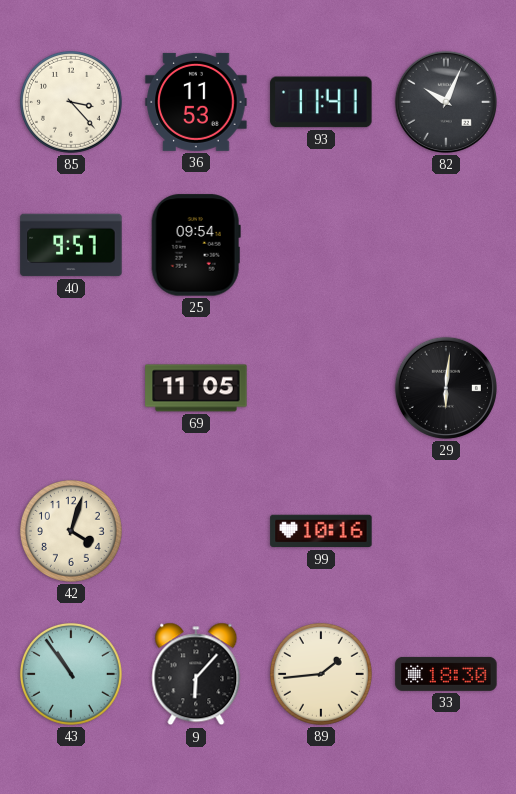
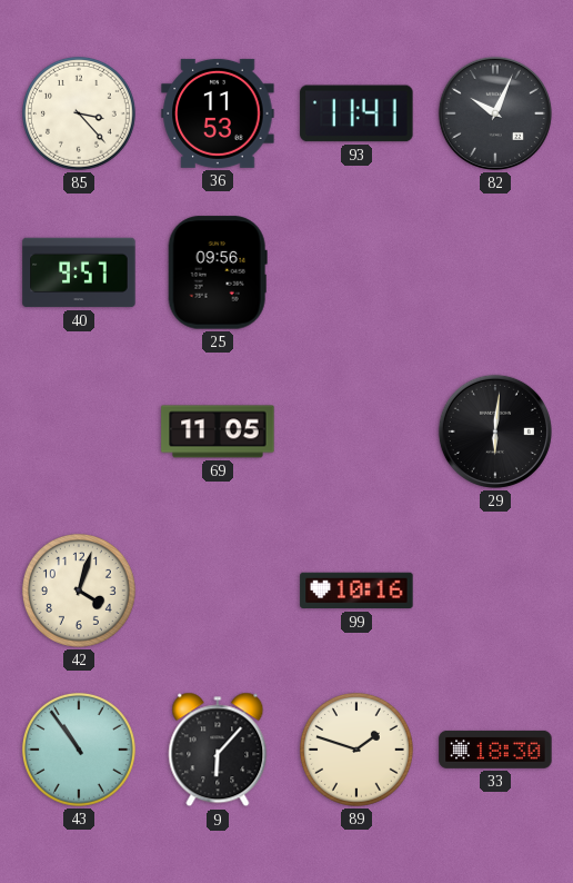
25: 09:54 -> 09:56 (218, 272)
89: 1:44 -> 1:48 (356, 750)
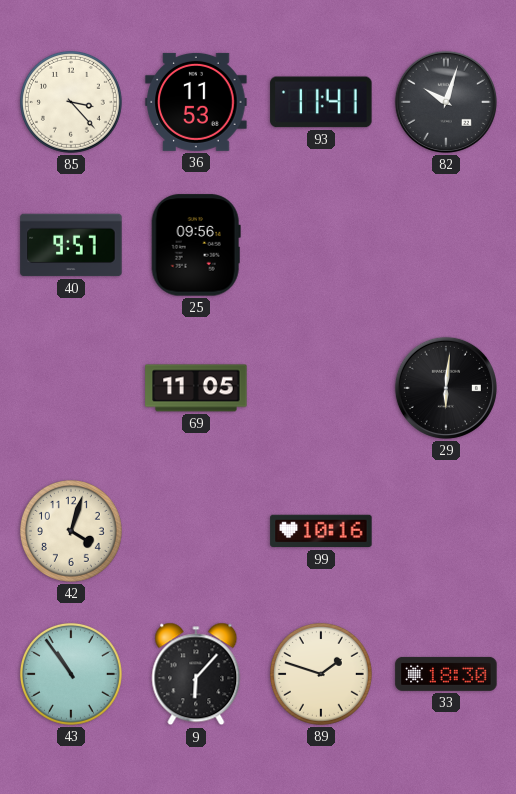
82: 10:04 -> 10:03 (446, 102)
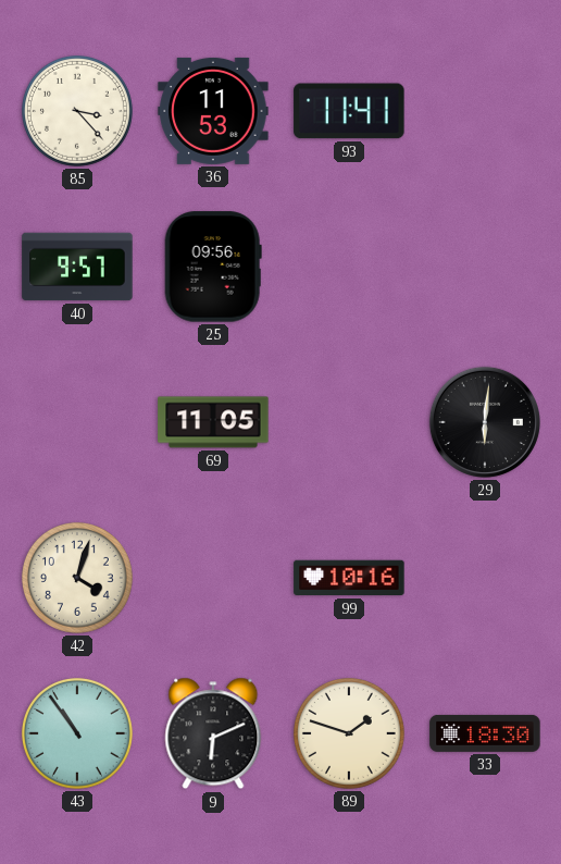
82: 10:03 -> none (446, 102)
9: 6:07 -> 6:11 (213, 733)
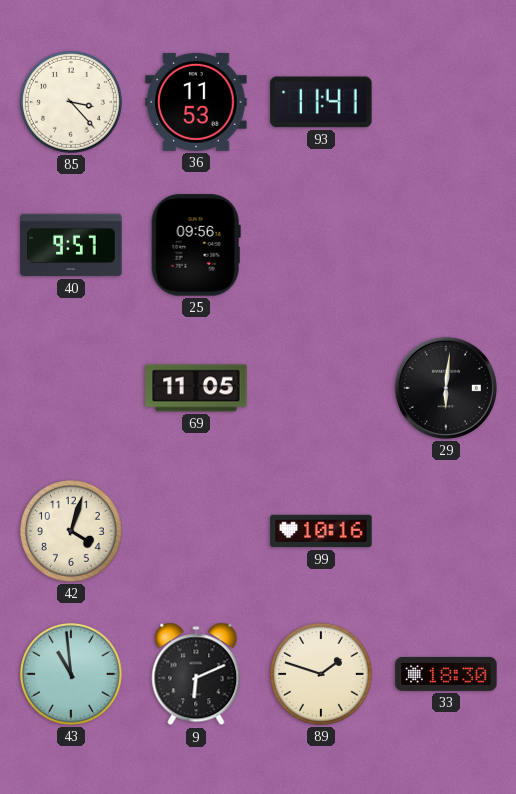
43: 10:54 -> 10:59 (71, 674)
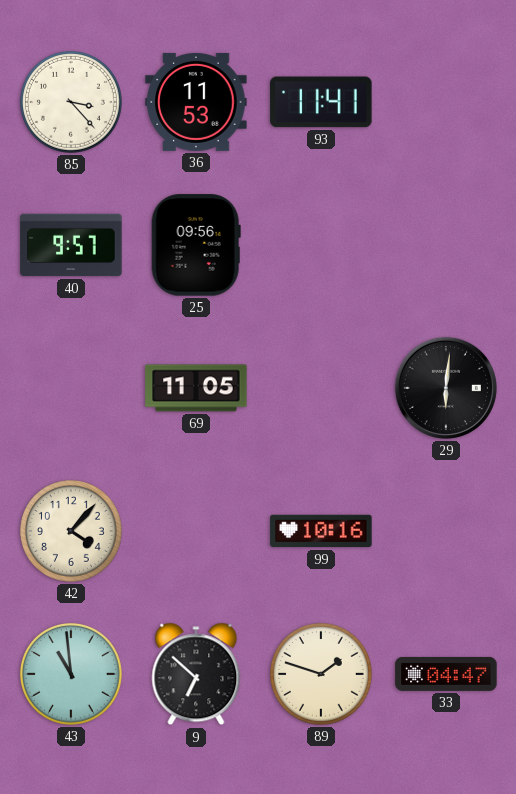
42: 4:03 -> 4:07 (71, 531)
9: 6:11 -> 6:52 (196, 674)
33: 18:30 -> 04:47 (446, 674)
